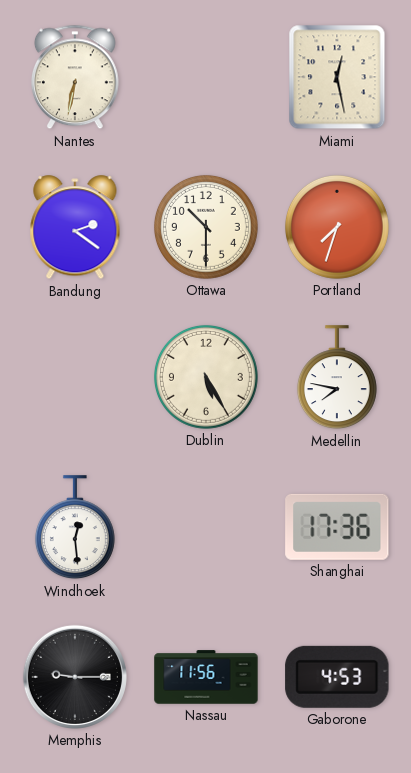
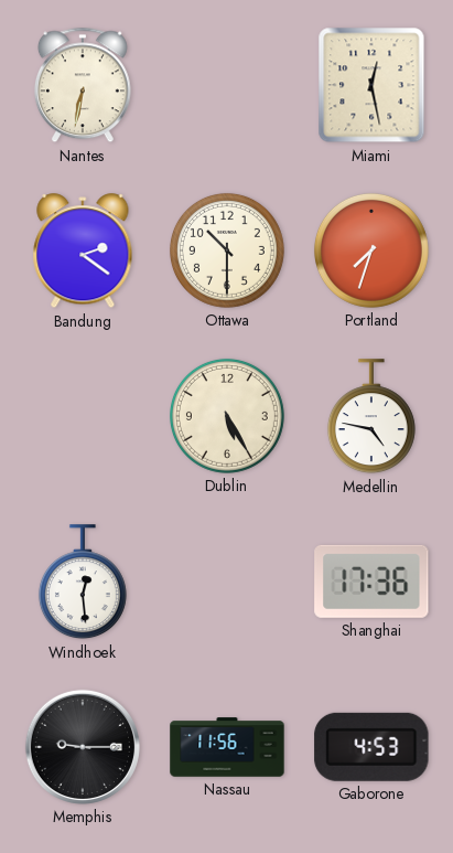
Medellin: 7:47 -> 4:47 (371, 417)
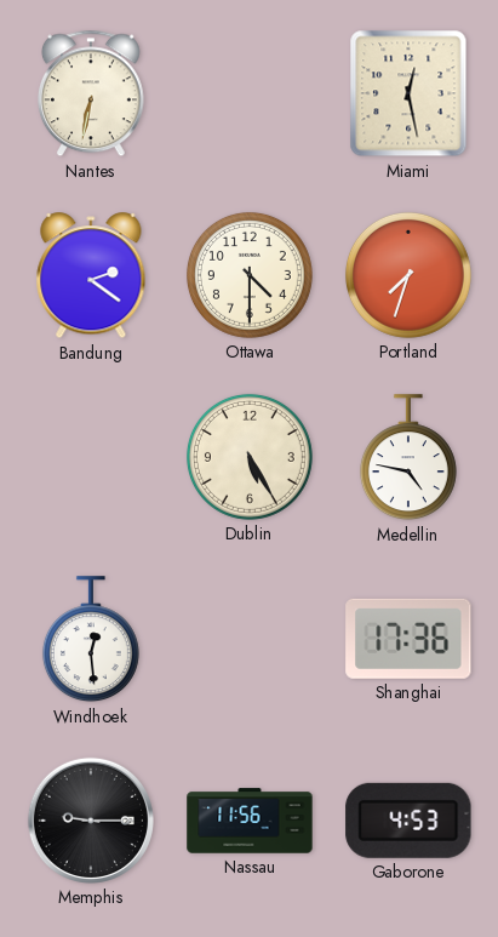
Ottawa: 10:30 -> 4:30 (250, 275)
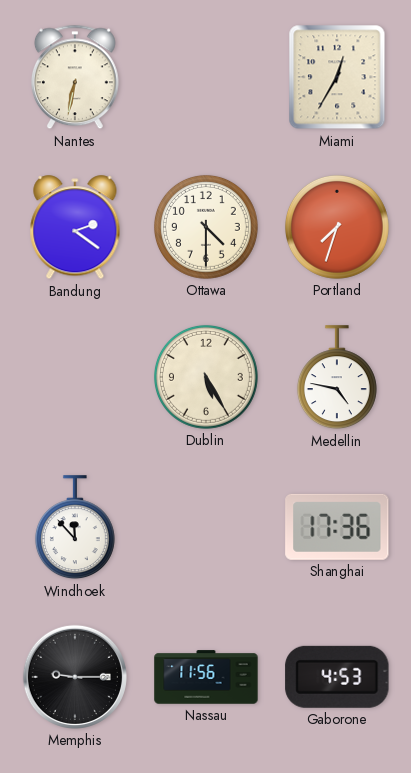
Miami: 12:28 -> 12:35 (337, 77)
Windhoek: 12:29 -> 11:53 (75, 528)
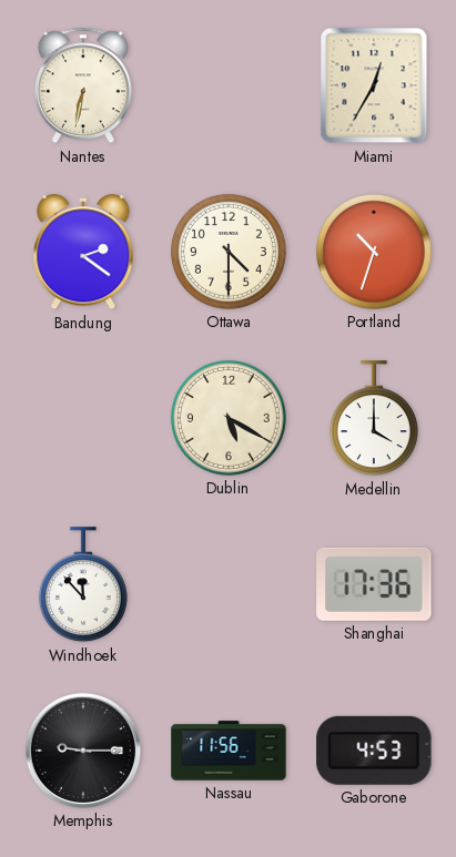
Portland: 7:33 -> 10:33 (374, 252)
Dublin: 5:25 -> 5:20 (229, 418)
Medellin: 4:47 -> 4:00 (374, 419)
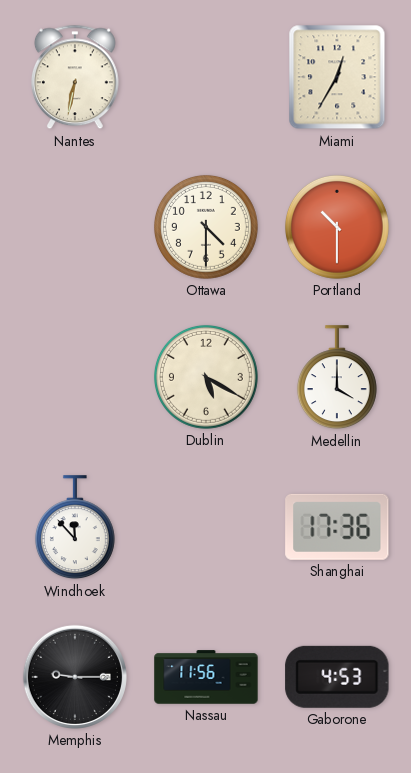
Bandung: 2:21 -> none (83, 253)
Portland: 10:33 -> 10:30 (337, 227)
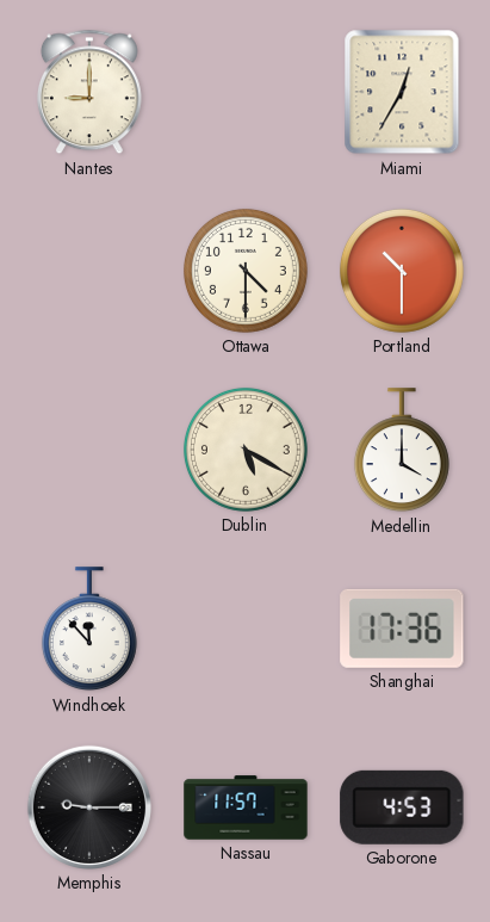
Nantes: 6:32 -> 9:00 (89, 92)
Nassau: 11:56 -> 11:57 (246, 807)
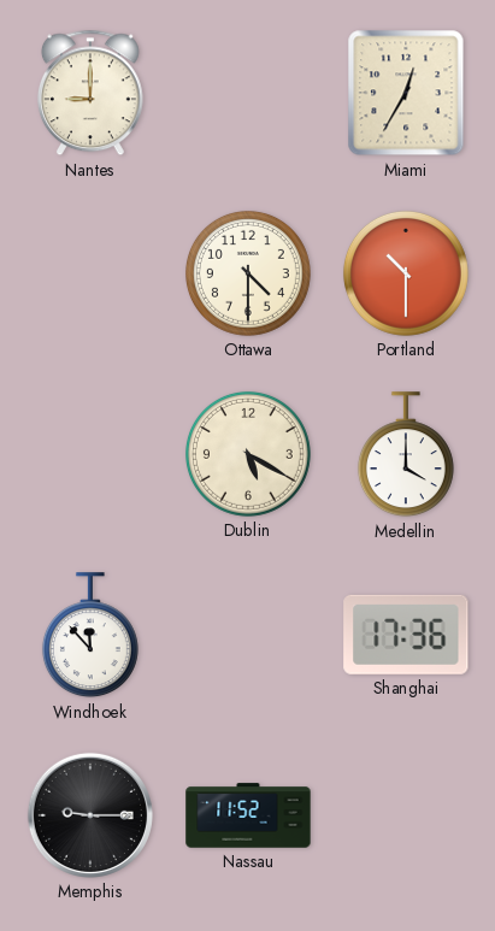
Nassau: 11:57 -> 11:52 (248, 815)
Gaborone: 4:53 -> none (402, 807)
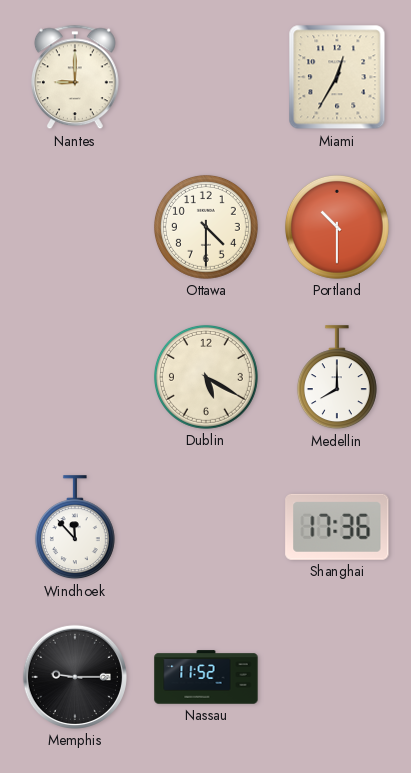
Medellin: 4:00 -> 8:00 (337, 378)
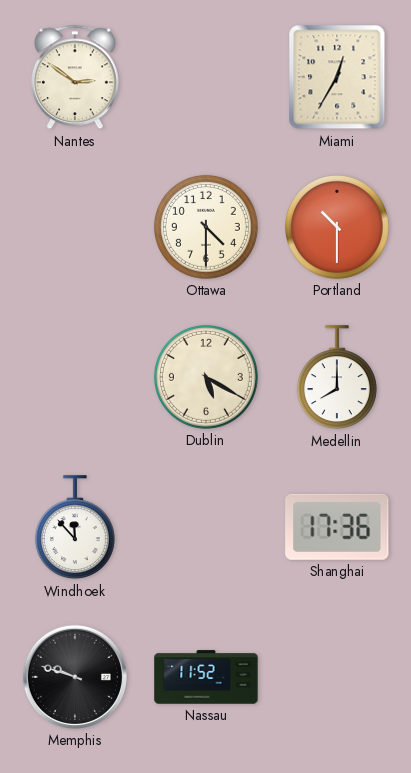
Nantes: 9:00 -> 2:51 (75, 77)
Memphis: 9:15 -> 9:48 (75, 677)
